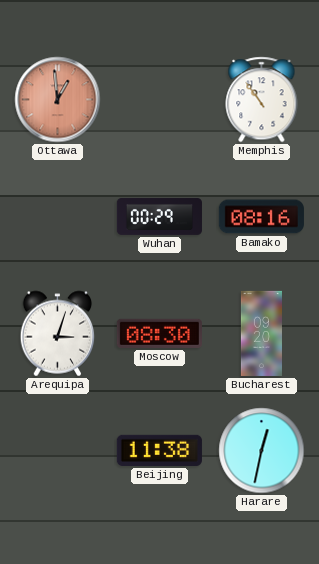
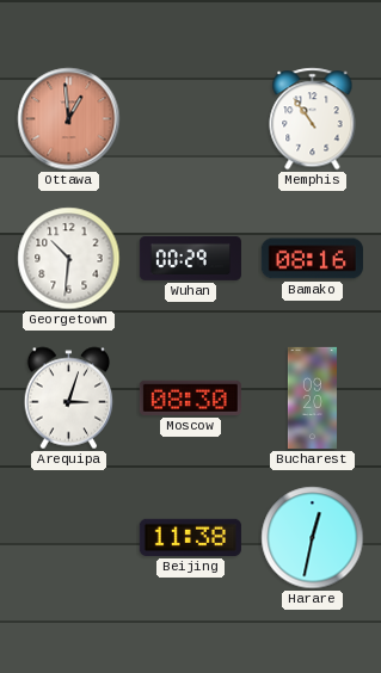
Georgetown: none -> 10:31 (69, 259)
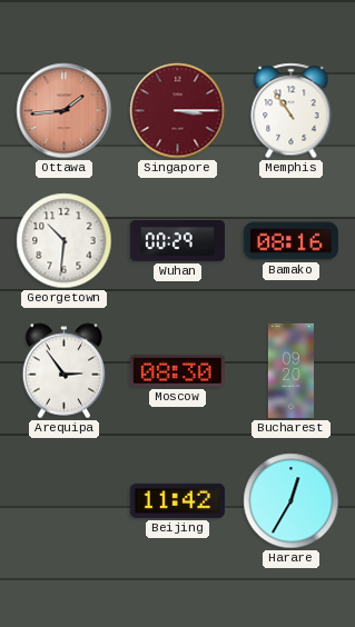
Ottawa: 12:59 -> 1:44 (65, 111)
Singapore: none -> 3:15 (178, 111)
Arequipa: 3:03 -> 2:54 (65, 371)
Beijing: 11:38 -> 11:42 (177, 500)
Harare: 12:32 -> 12:35 (292, 501)
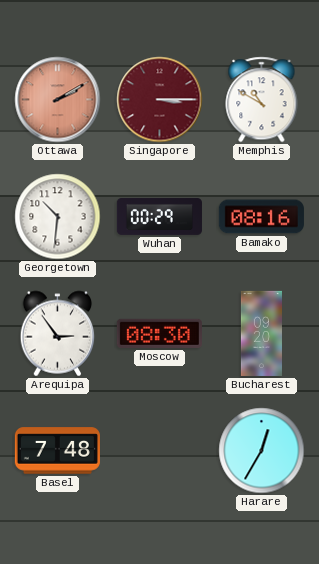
Ottawa: 1:44 -> 2:10 (58, 100)
Memphis: 10:54 -> 10:50 (262, 100)
Basel: none -> 7:48 (57, 451)
Beijing: 11:42 -> none (177, 500)
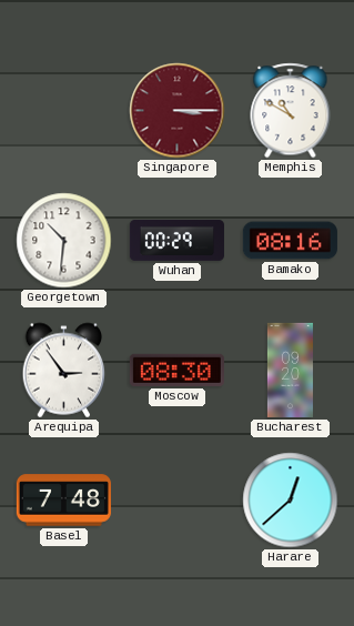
Ottawa: 2:10 -> none (58, 100)
Harare: 12:35 -> 12:38 (291, 501)
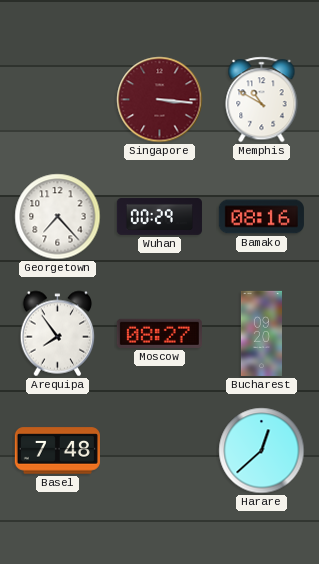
Singapore: 3:15 -> 3:16 (160, 100)
Georgetown: 10:31 -> 7:23 (58, 217)
Arequipa: 2:54 -> 7:54 (58, 334)
Moscow: 08:30 -> 08:27 (159, 333)
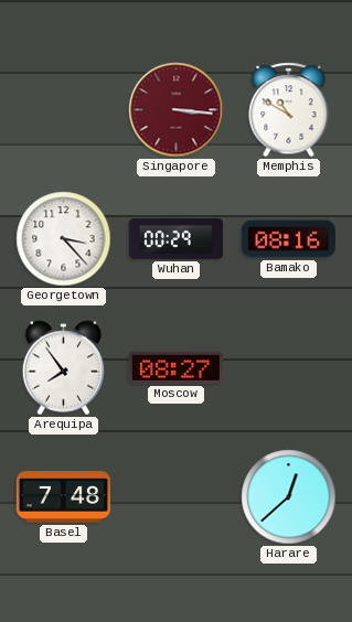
Georgetown: 7:23 -> 3:23 (64, 239)
Bucharest: 09:20 -> none (261, 333)
